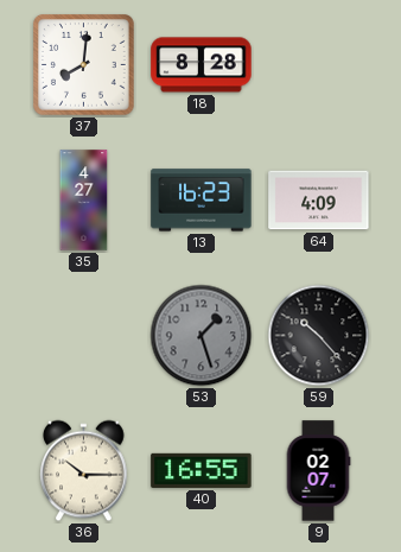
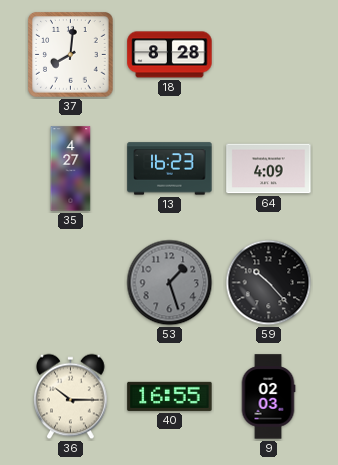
9: 02:07 -> 02:03 (268, 397)
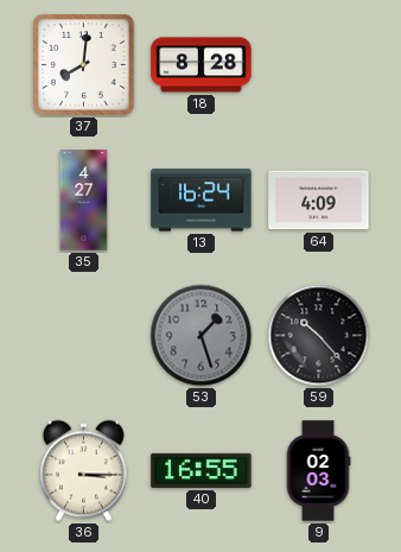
13: 16:23 -> 16:24 (202, 201)
36: 10:15 -> 3:15 (84, 471)
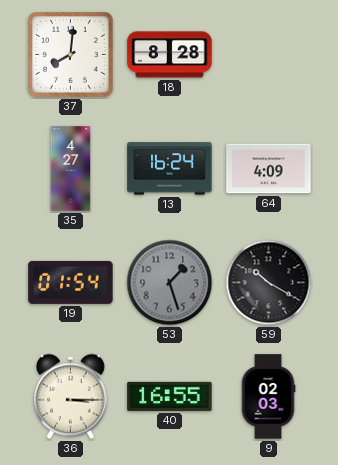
19: none -> 01:54 (71, 282)
59: 10:23 -> 10:20 (269, 283)
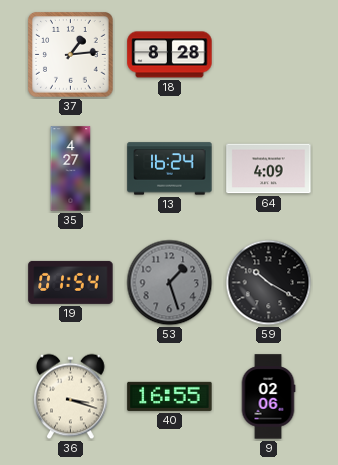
37: 8:01 -> 1:14 (71, 55)
36: 3:15 -> 3:18 (71, 397)
9: 02:03 -> 02:06 (268, 397)
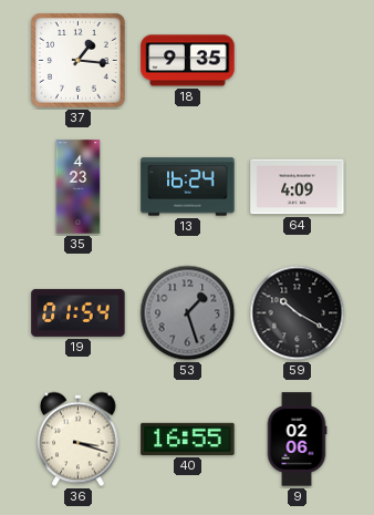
37: 1:14 -> 1:16 (79, 61)
18: 8:28 -> 9:35 (188, 61)
35: 4:27 -> 4:23 (79, 187)
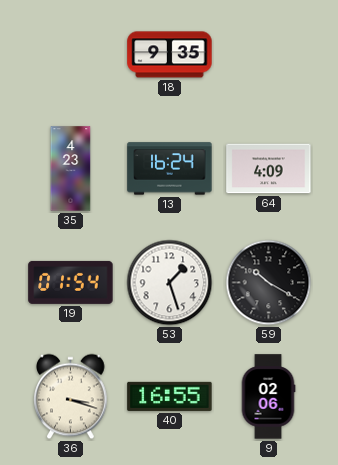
37: 1:16 -> none (79, 61)
53 dial: grey -> white (170, 283)
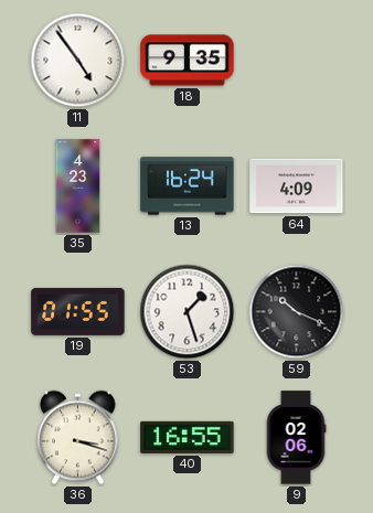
11: none -> 4:54 (78, 61)
19: 01:54 -> 01:55 (78, 311)
59: 10:20 -> 10:19 (297, 312)
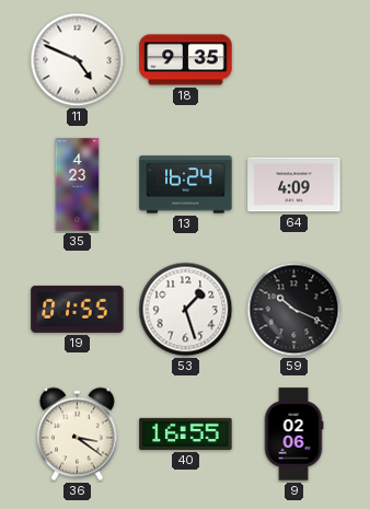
11: 4:54 -> 4:49 (78, 60)
36: 3:18 -> 3:21 (78, 435)
